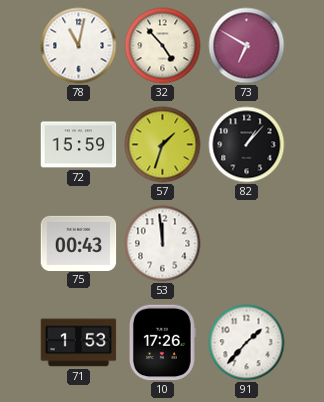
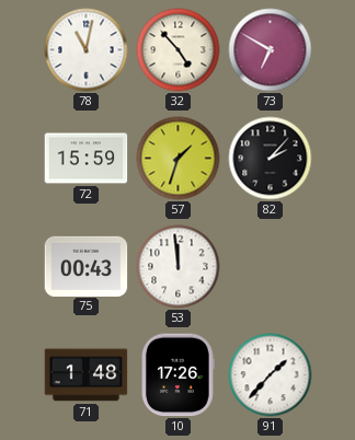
82: 1:07 -> 2:07 (271, 159)
71: 1:53 -> 1:48 (87, 375)
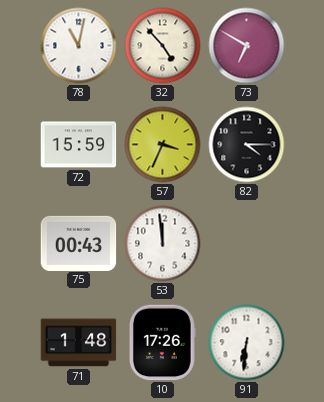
57: 1:33 -> 3:34 (163, 145)
82: 2:07 -> 4:15 (247, 145)
91: 1:37 -> 6:31 (247, 343)
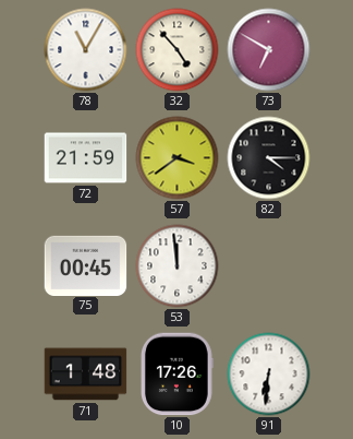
78: 11:02 -> 11:05 (86, 50)
72: 15:59 -> 21:59 (86, 158)
57: 3:34 -> 3:39 (178, 158)
75: 00:43 -> 00:45 (86, 265)
